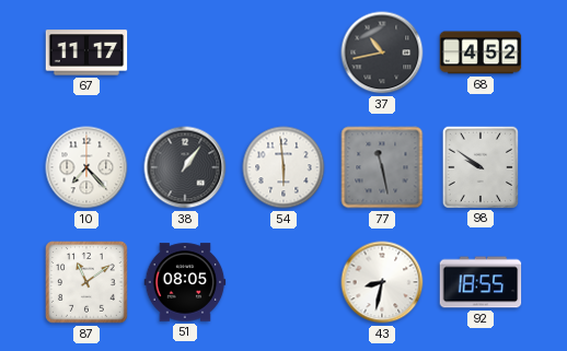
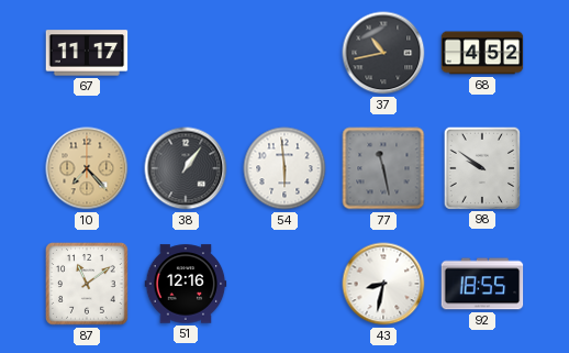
10 dial: white -> champagne (87, 168)
51: 08:05 -> 12:16 (186, 284)
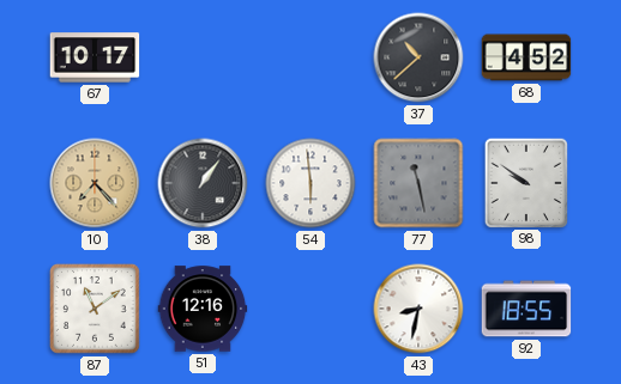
67: 11:17 -> 10:17 (95, 57)
37: 10:43 -> 10:38 (418, 57)
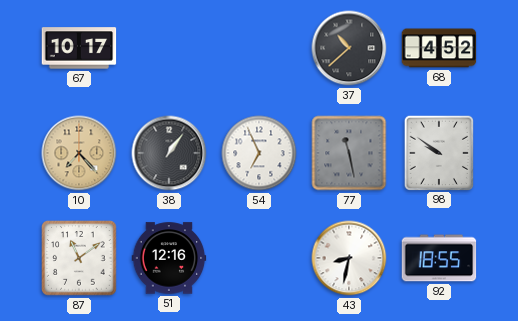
54: 5:59 -> 6:56 (259, 153)
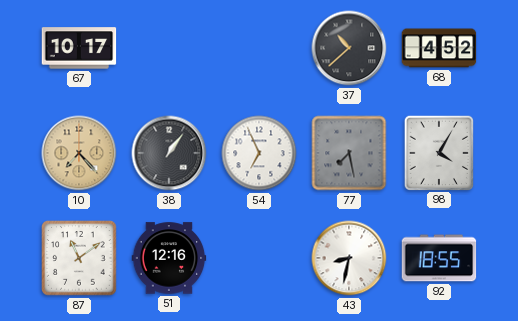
77: 11:28 -> 7:28 (349, 153)
98: 9:51 -> 4:05 (438, 152)
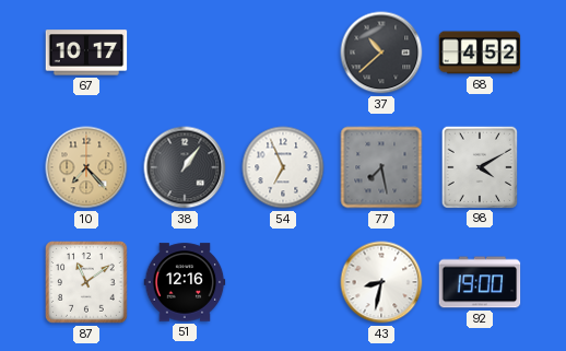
98: 4:05 -> 4:10 (479, 166)
92: 18:55 -> 19:00 (480, 282)
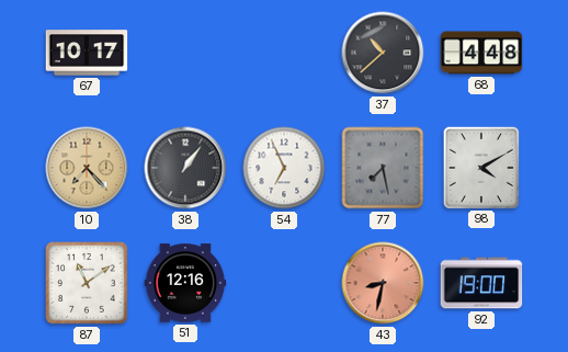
68: 4:52 -> 4:48 (481, 53)
43 dial: white -> salmon (383, 283)
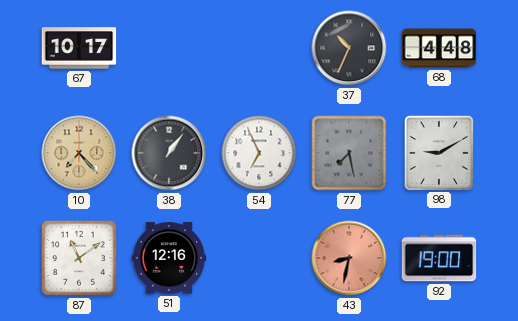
37: 10:38 -> 10:34 (349, 48)
98: 4:10 -> 9:10 (438, 152)
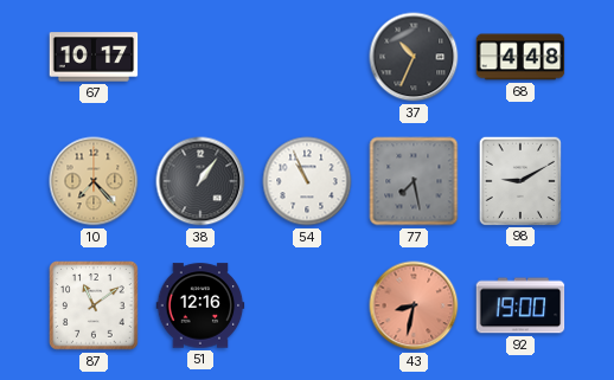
54: 6:56 -> 10:56 (307, 181)
